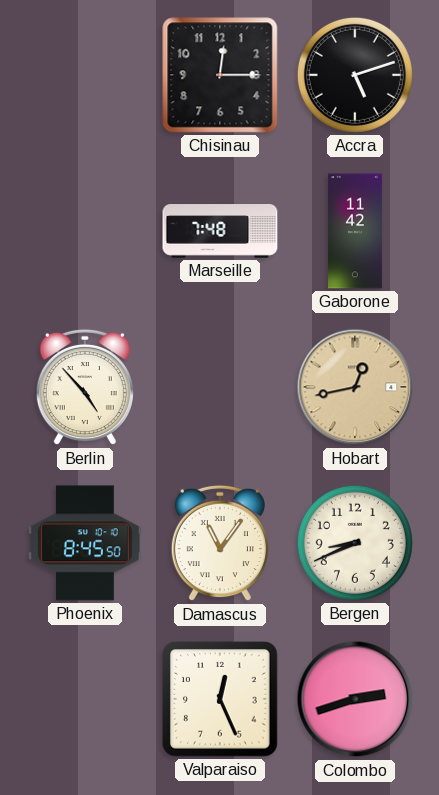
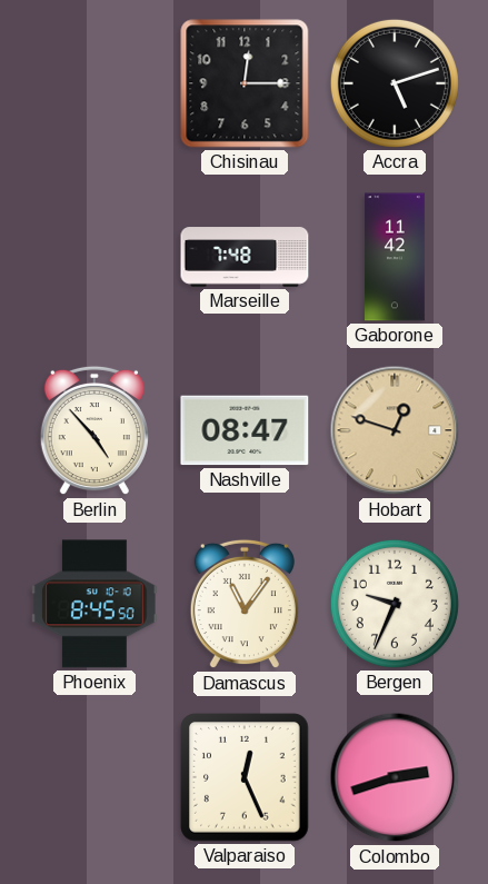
Nashville: none -> 08:47 (245, 430)
Hobart: 12:43 -> 12:48 (395, 430)
Bergen: 8:41 -> 9:34 (395, 604)
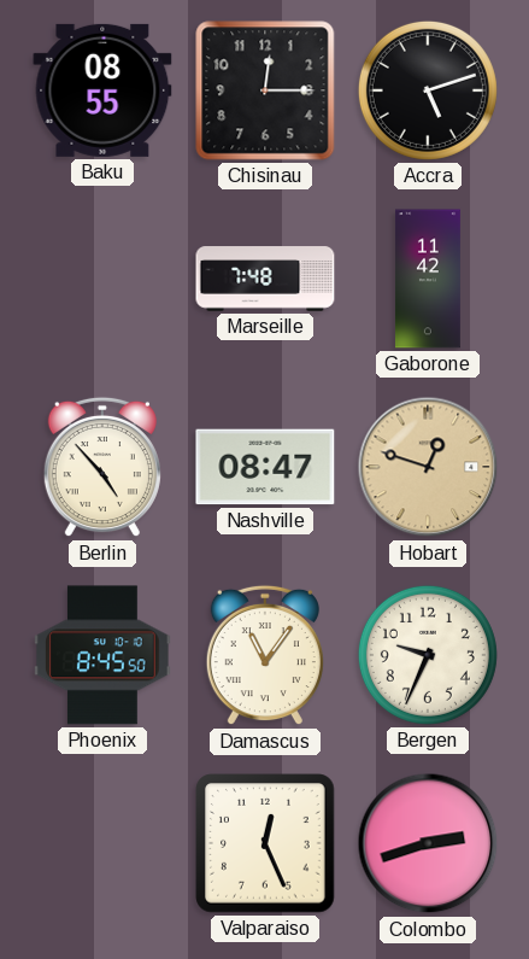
Baku: none -> 08:55 (102, 90)
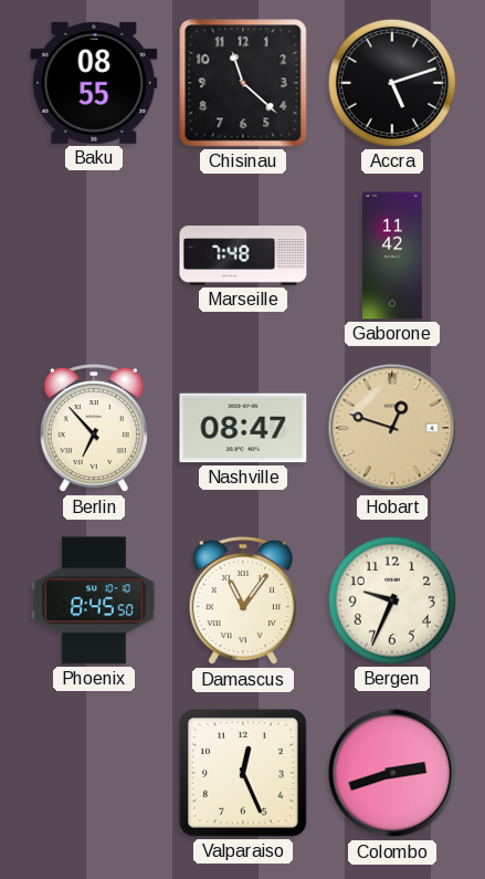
Chisinau: 12:15 -> 11:22 (243, 83)
Berlin: 4:53 -> 6:53 (94, 428)
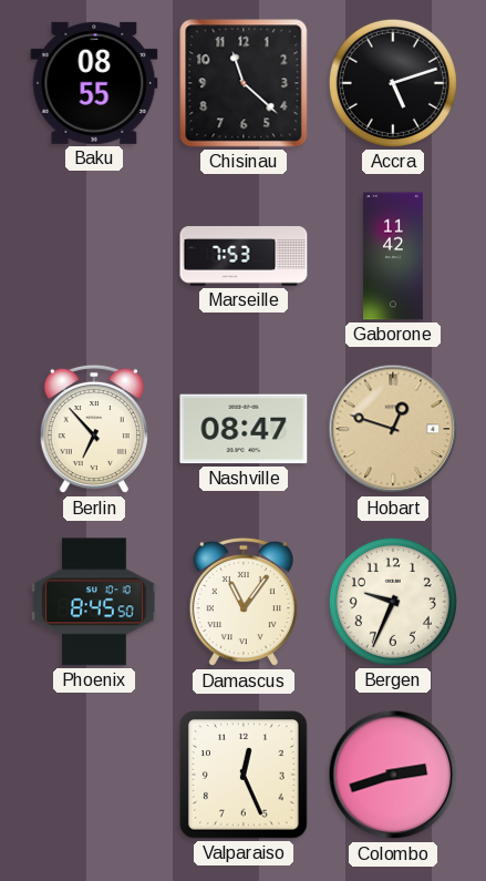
Marseille: 7:48 -> 7:53 (244, 256)
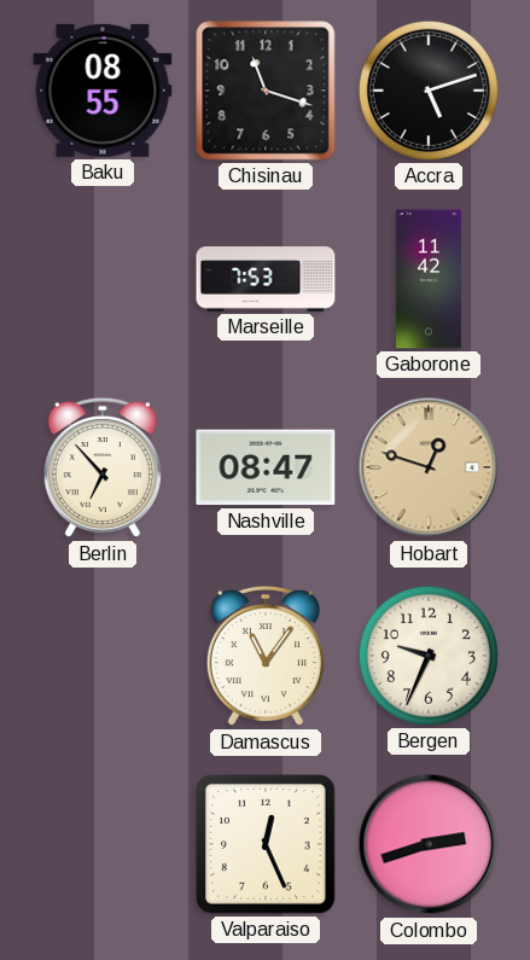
Chisinau: 11:22 -> 11:18 (266, 91)
Phoenix: 8:45 -> none (95, 602)
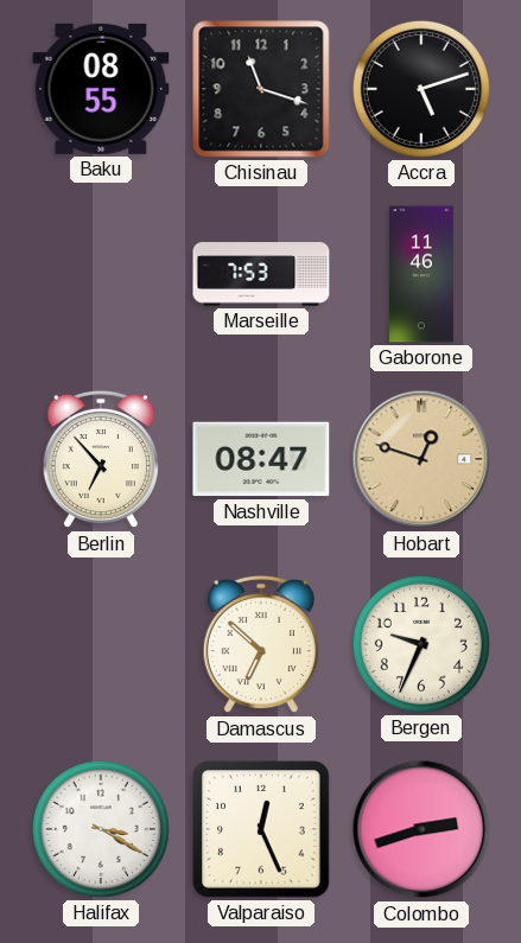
Gaborone: 11:42 -> 11:46 (421, 274)
Damascus: 11:06 -> 6:52 (261, 644)
Halifax: none -> 3:20 (101, 829)
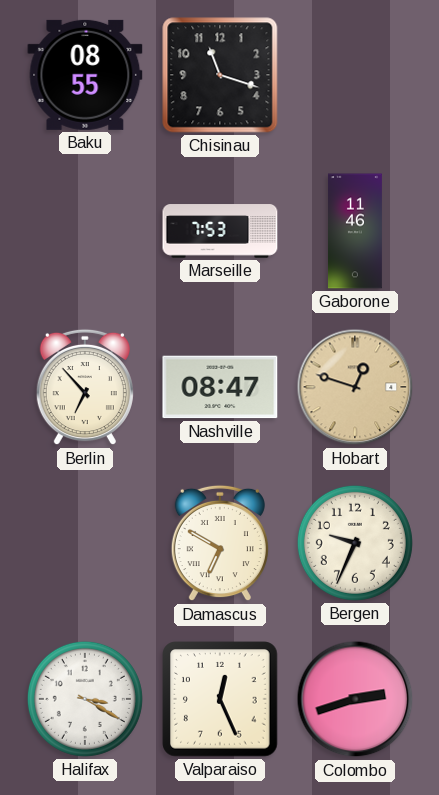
Accra: 5:12 -> none (421, 89)
Damascus: 6:52 -> 6:50 (220, 543)
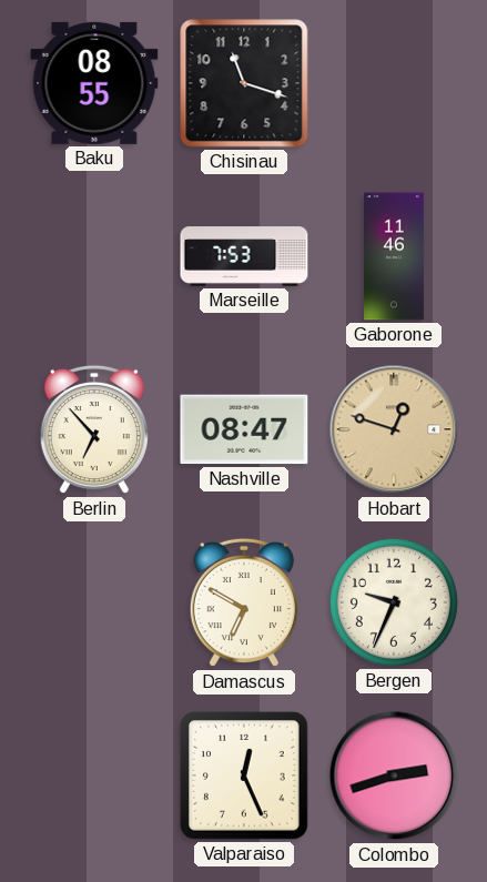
Halifax: 3:20 -> none (85, 699)
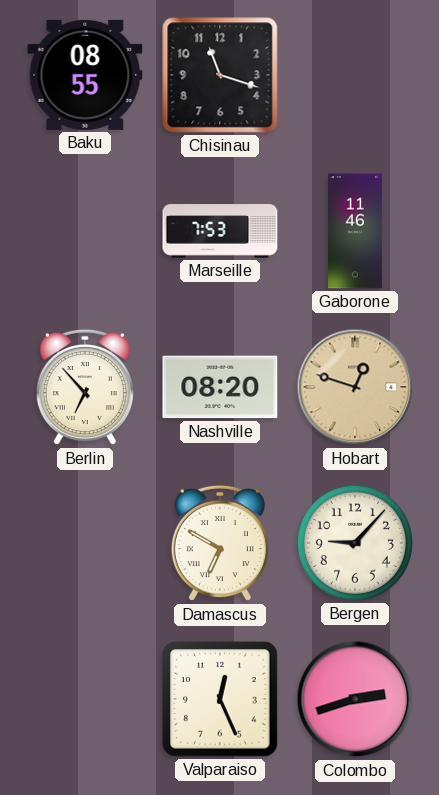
Nashville: 08:47 -> 08:20 (220, 387)
Bergen: 9:34 -> 9:07 (355, 543)
